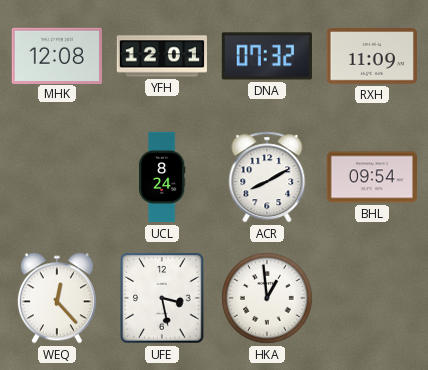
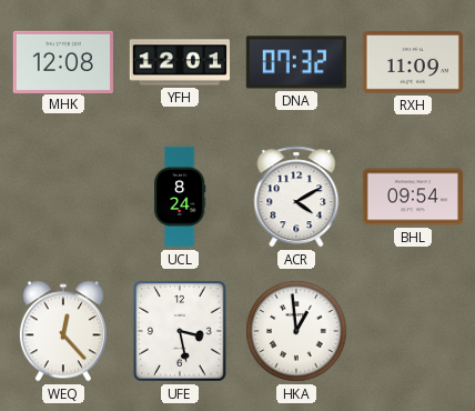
ACR: 8:10 -> 4:10 (296, 197)
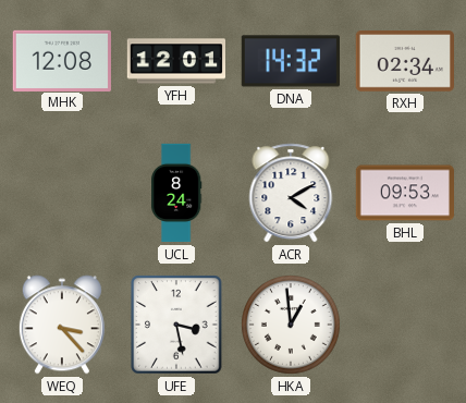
DNA: 07:32 -> 14:32 (291, 61)
RXH: 11:09 -> 02:34 (404, 62)
BHL: 09:54 -> 09:53 (404, 193)
WEQ: 12:23 -> 3:23 (62, 325)
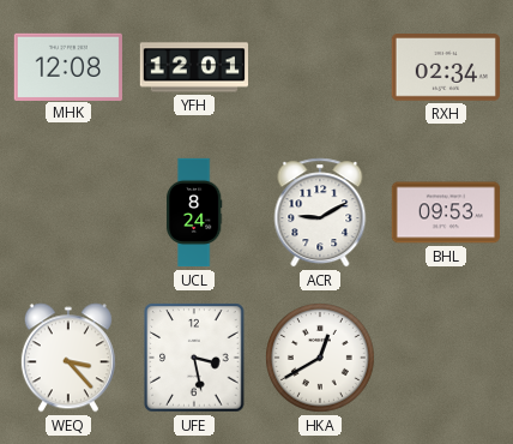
DNA: 14:32 -> none (291, 61)
ACR: 4:10 -> 9:10 (320, 212)
HKA: 12:59 -> 12:40 (321, 359)
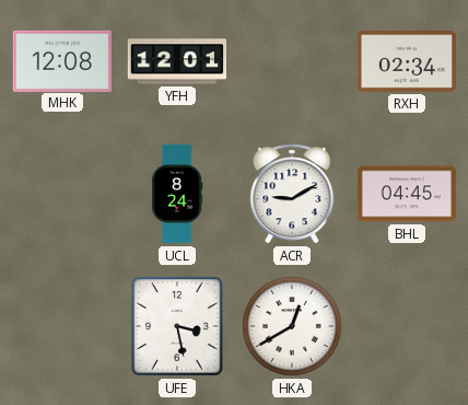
BHL: 09:53 -> 04:45 (406, 194)
WEQ: 3:23 -> none (68, 358)
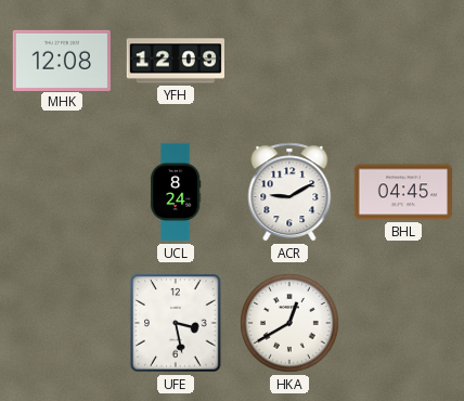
YFH: 12:01 -> 12:09 (175, 61)
RXH: 02:34 -> none (406, 62)
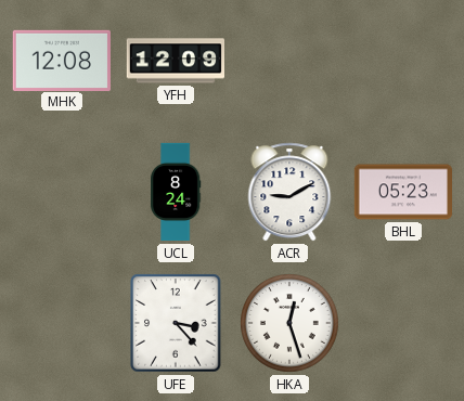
BHL: 04:45 -> 05:23 (402, 192)
UFE: 3:28 -> 3:23 (176, 323)
HKA: 12:40 -> 12:27 (291, 324)
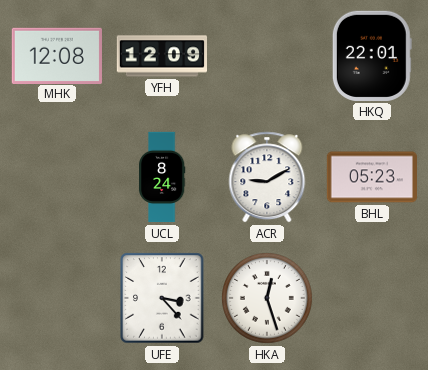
HKQ: none -> 22:01 (372, 56)
